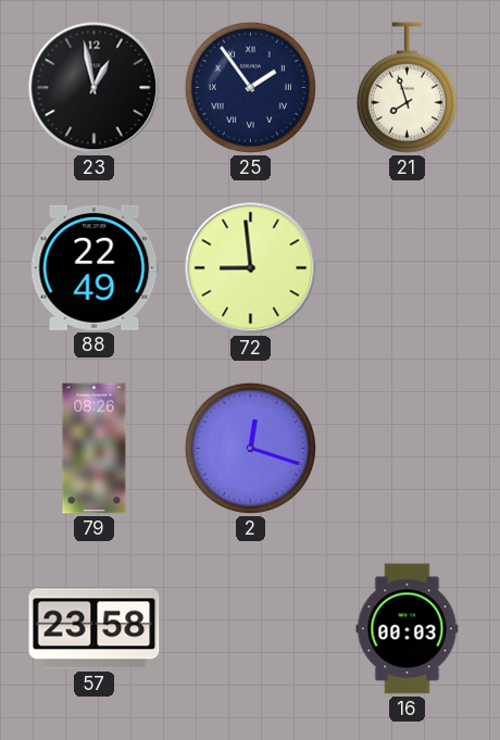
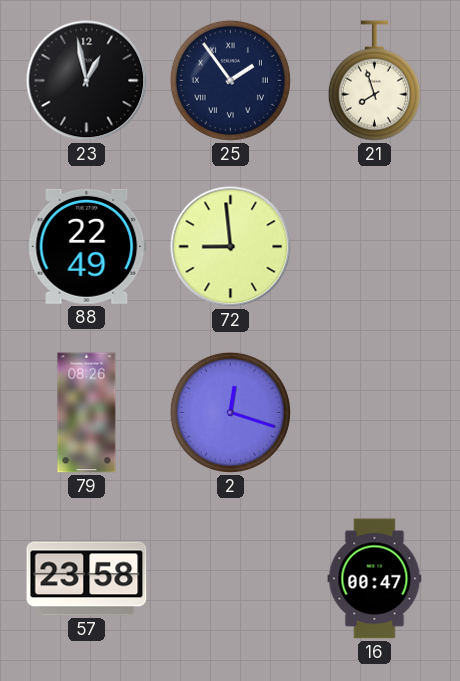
16: 00:03 -> 00:47 (375, 579)
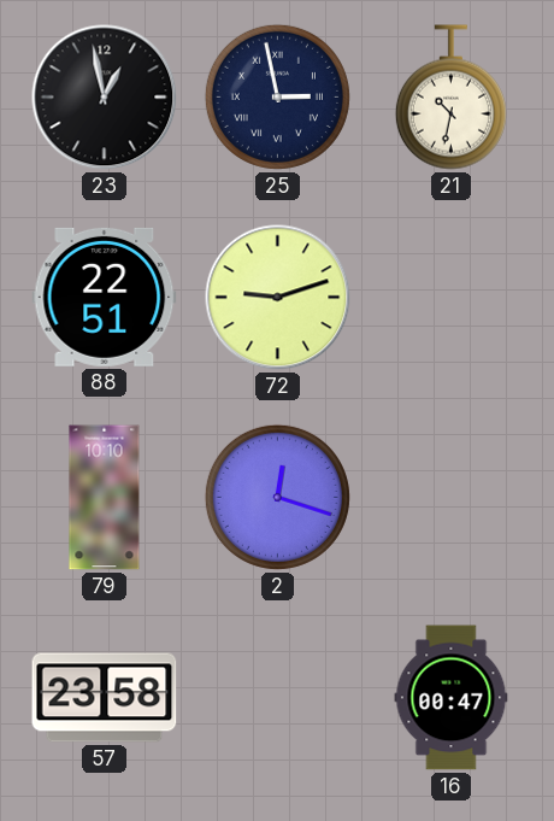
25: 1:54 -> 2:58 (277, 96)
21: 7:57 -> 10:32 (450, 98)
88: 22:49 -> 22:51 (105, 297)
72: 8:59 -> 9:12 (278, 298)
79: 08:26 -> 10:10 (105, 498)
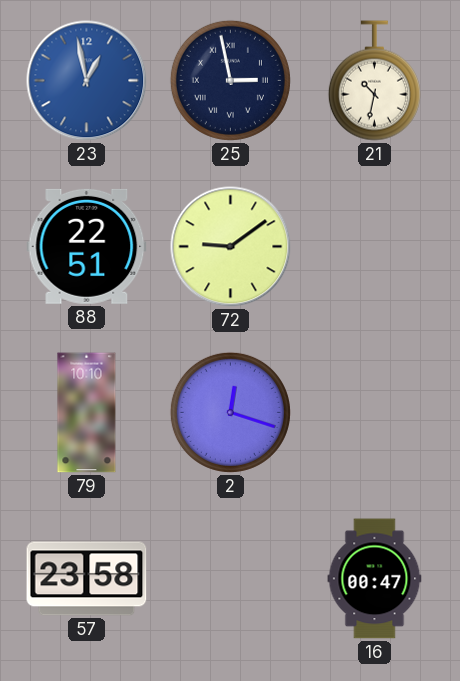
23 dial: black -> blue (87, 81)
72: 9:12 -> 9:09 (231, 247)
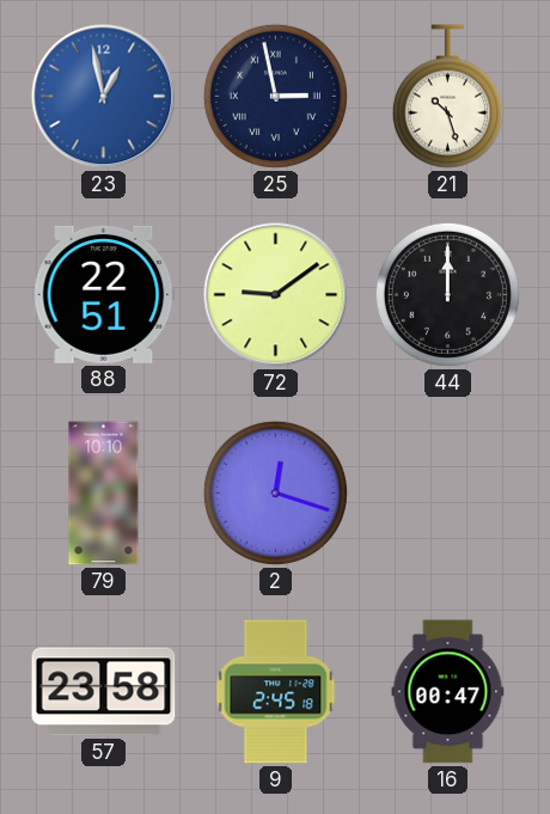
21: 10:32 -> 10:27 (447, 97)
44: none -> 12:00 (447, 294)
9: none -> 2:45 (276, 692)
